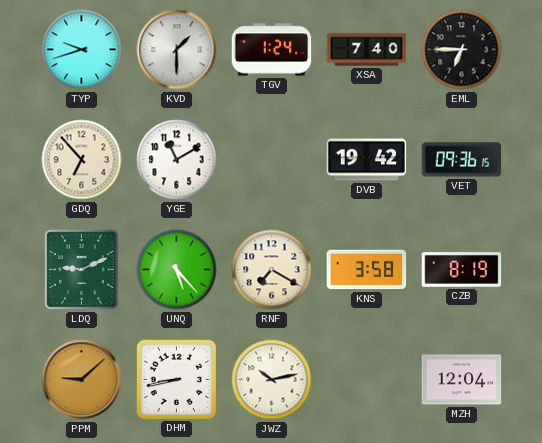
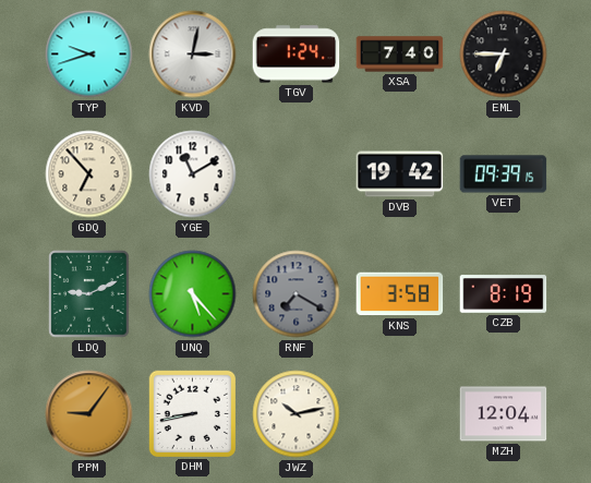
KVD: 1:30 -> 3:02 (193, 55)
VET: 09:36 -> 09:39 (504, 174)
RNF dial: cream -> grey (297, 294)
PPM: 9:08 -> 9:06 (89, 414)
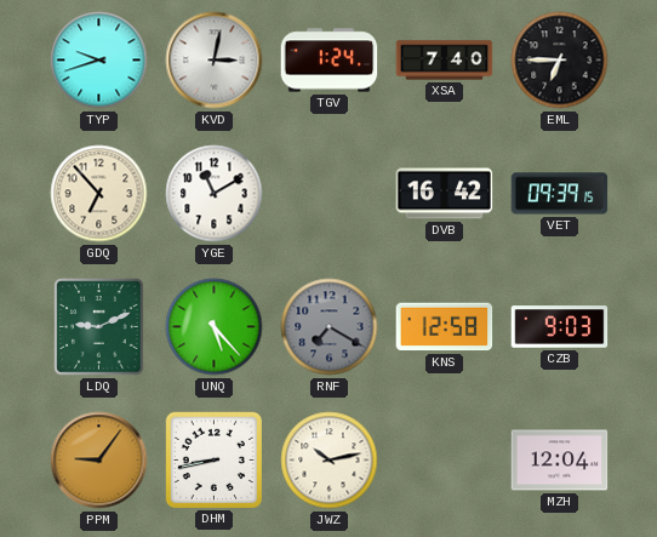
DVB: 19:42 -> 16:42 (445, 194)
KNS: 3:58 -> 12:58 (445, 327)
CZB: 8:19 -> 9:03 (560, 327)
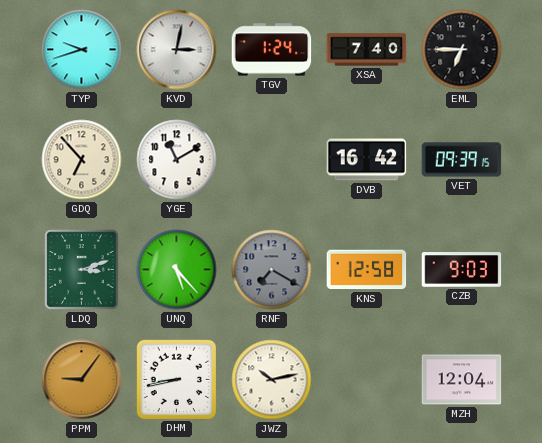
LDQ: 9:11 -> 3:12 (82, 270)
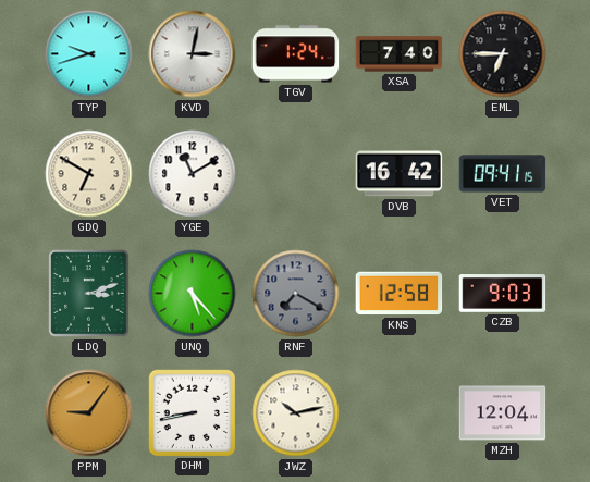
GDQ: 6:53 -> 6:50 (89, 174)
VET: 09:39 -> 09:41 (503, 174)
